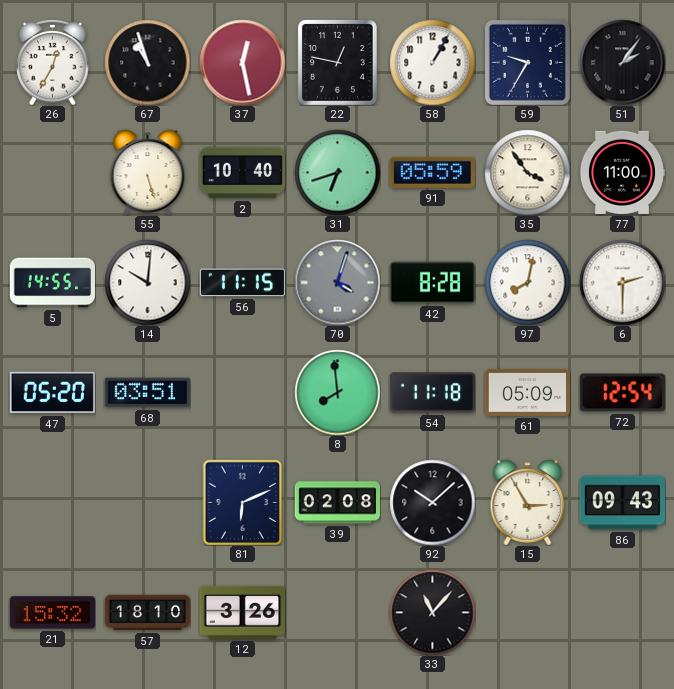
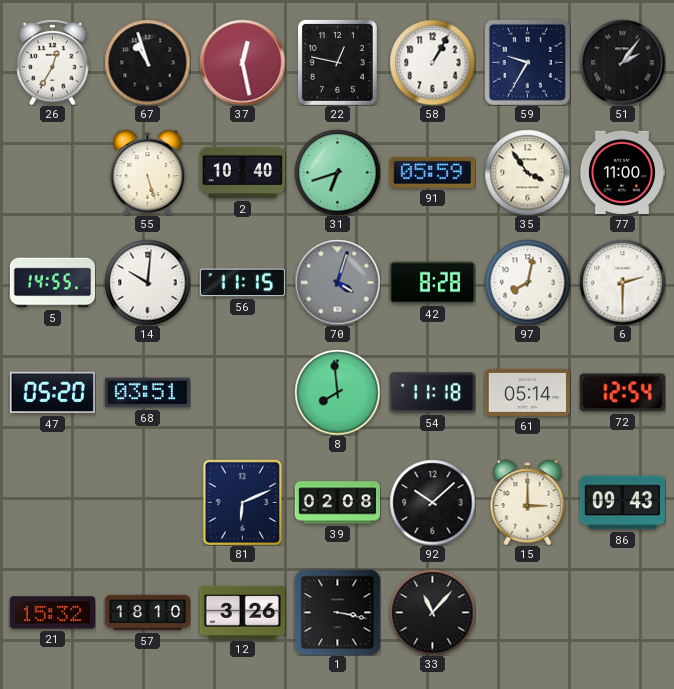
61: 05:09 -> 05:14 (527, 392)
15: 2:55 -> 3:00 (528, 502)
1: none -> 3:17 (337, 612)
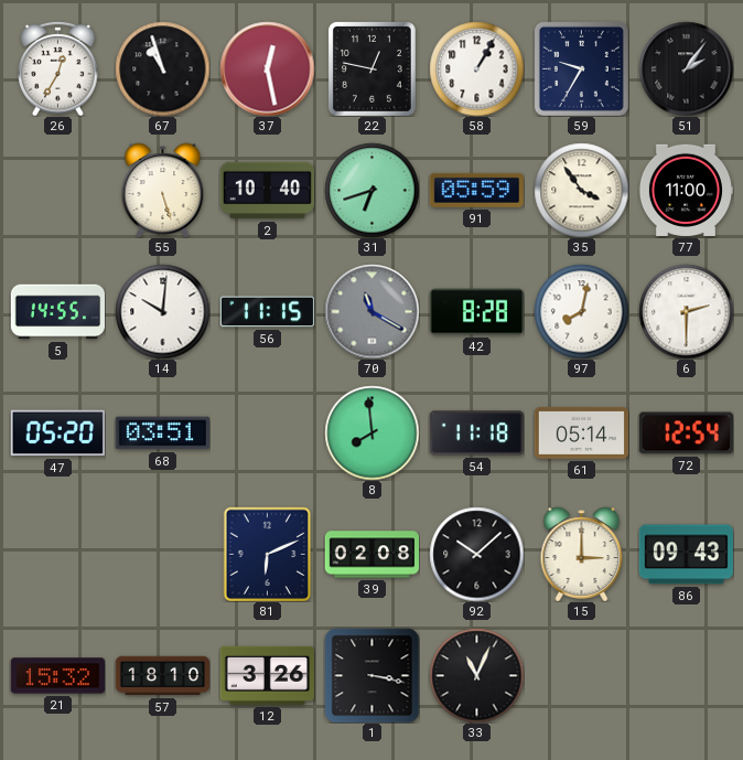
70: 4:03 -> 11:20 (371, 311)
33: 11:07 -> 11:04 (476, 675)
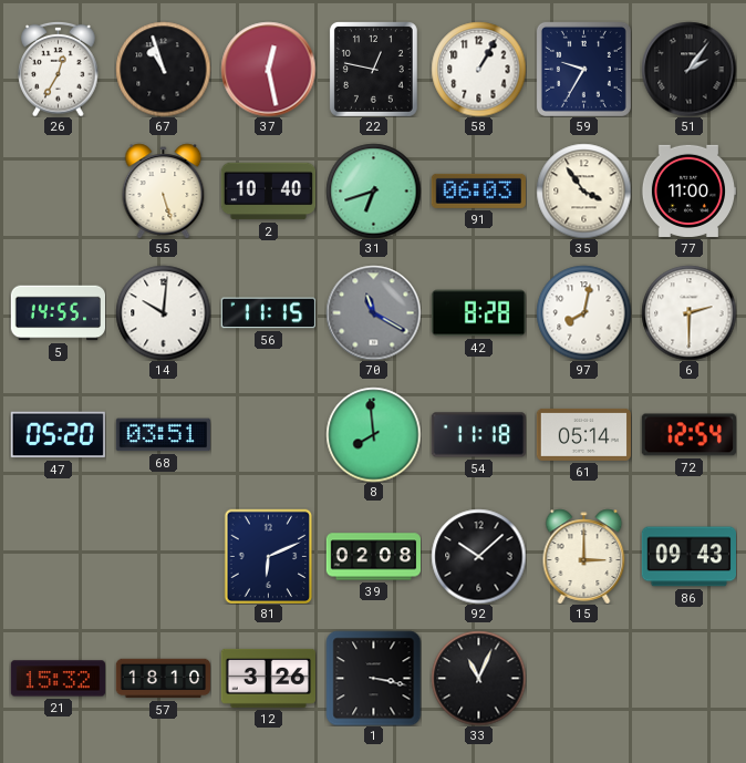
91: 05:59 -> 06:03 (478, 190)
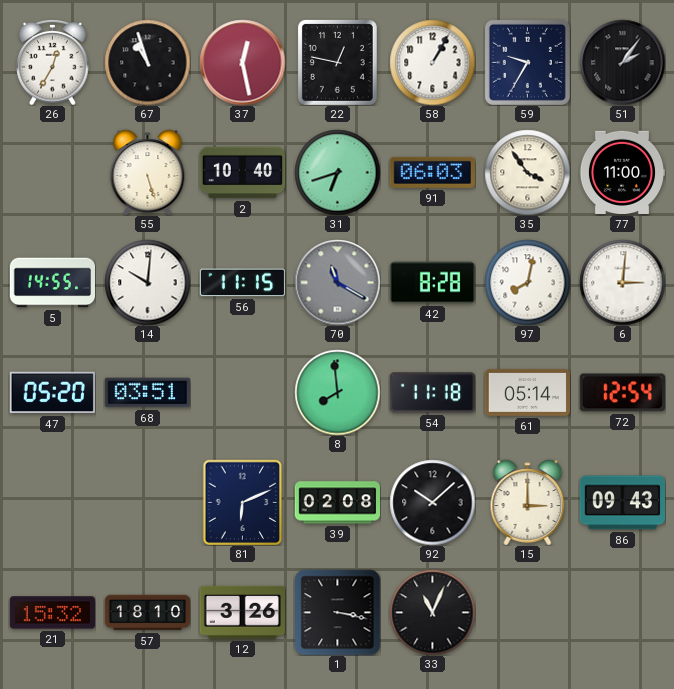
6: 2:30 -> 3:01 (622, 282)
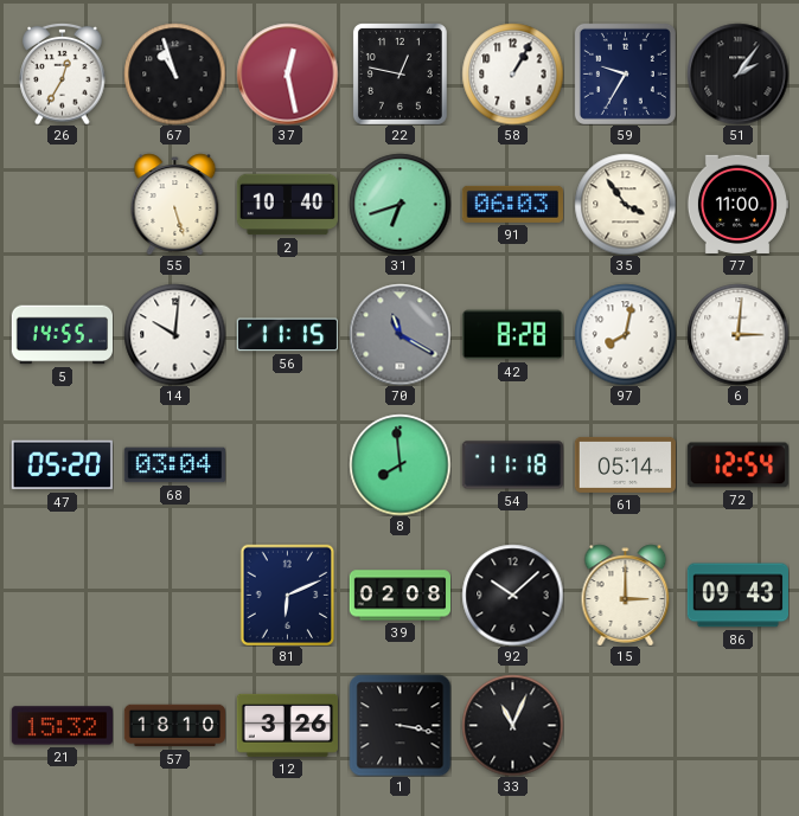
68: 03:51 -> 03:04 (174, 465)
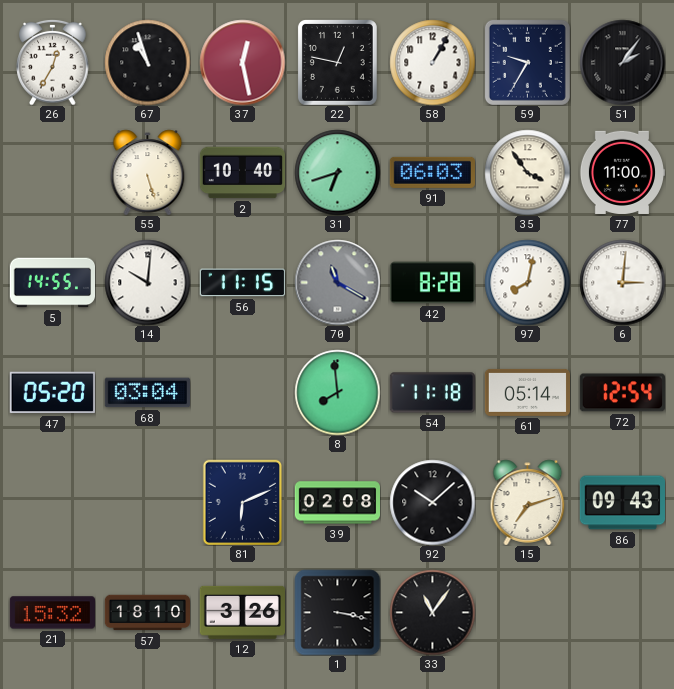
15: 3:00 -> 7:12 (528, 502)
33: 11:04 -> 11:06 (432, 612)
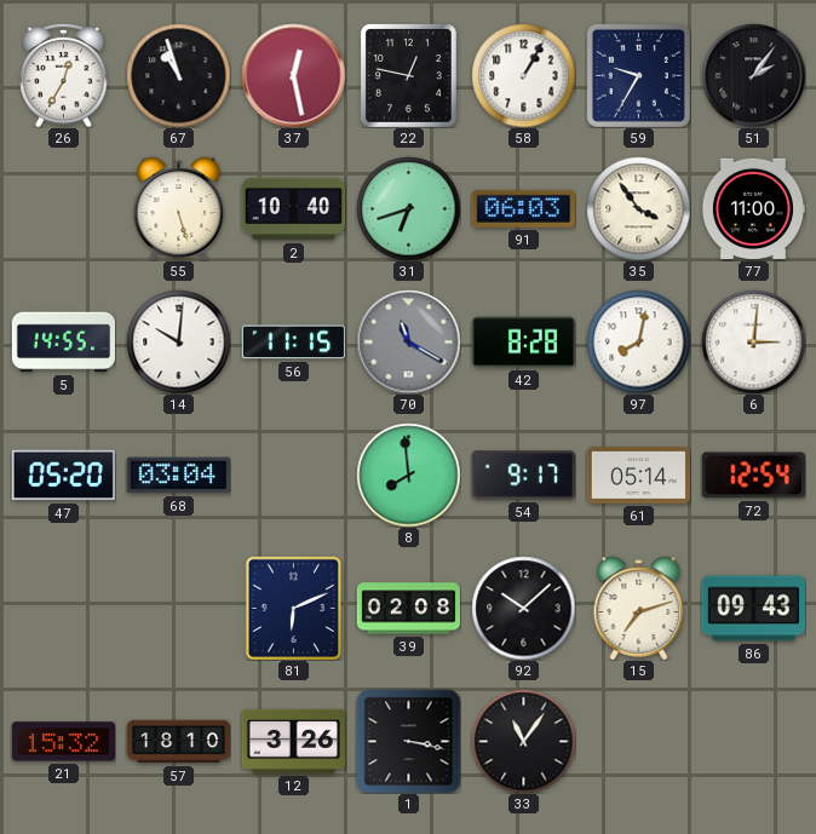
54: 11:18 -> 9:17 (523, 476)
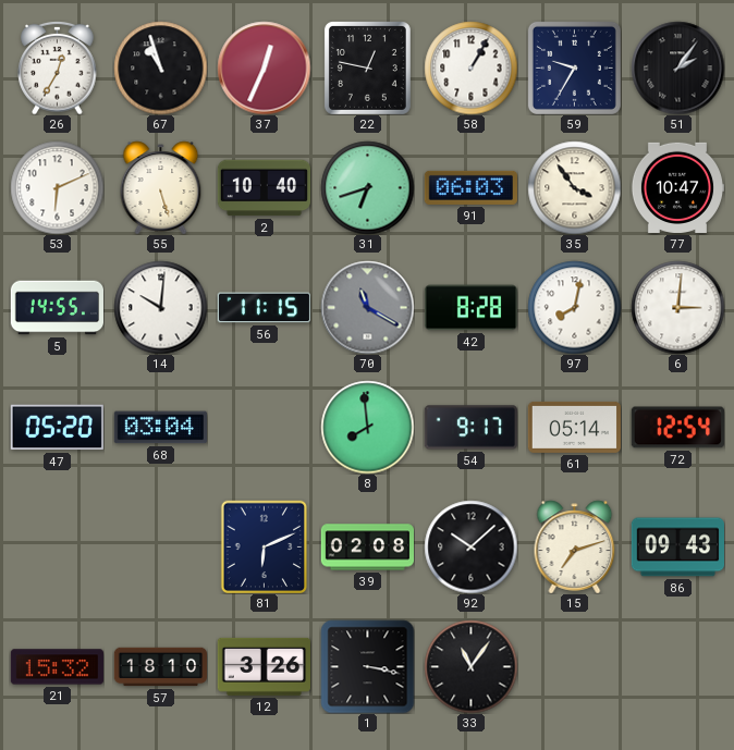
37: 12:28 -> 12:34 (264, 67)
53: none -> 6:11 (57, 187)
77: 11:00 -> 10:47 (677, 187)
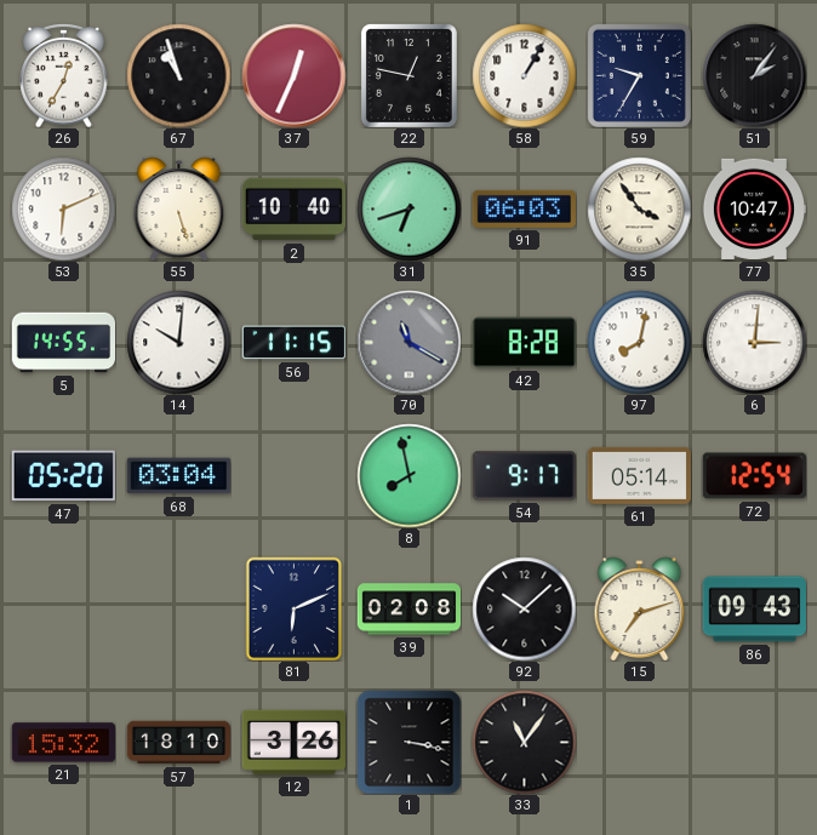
8: 7:59 -> 7:58 (408, 475)
